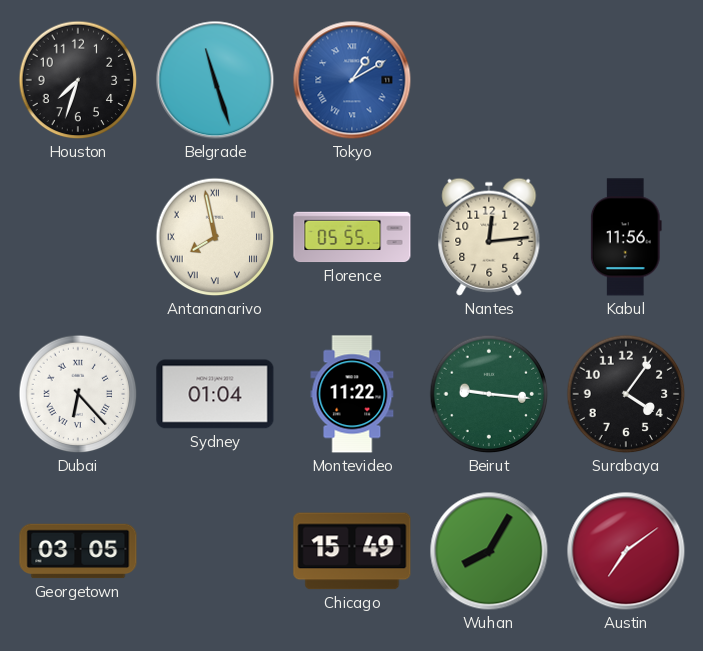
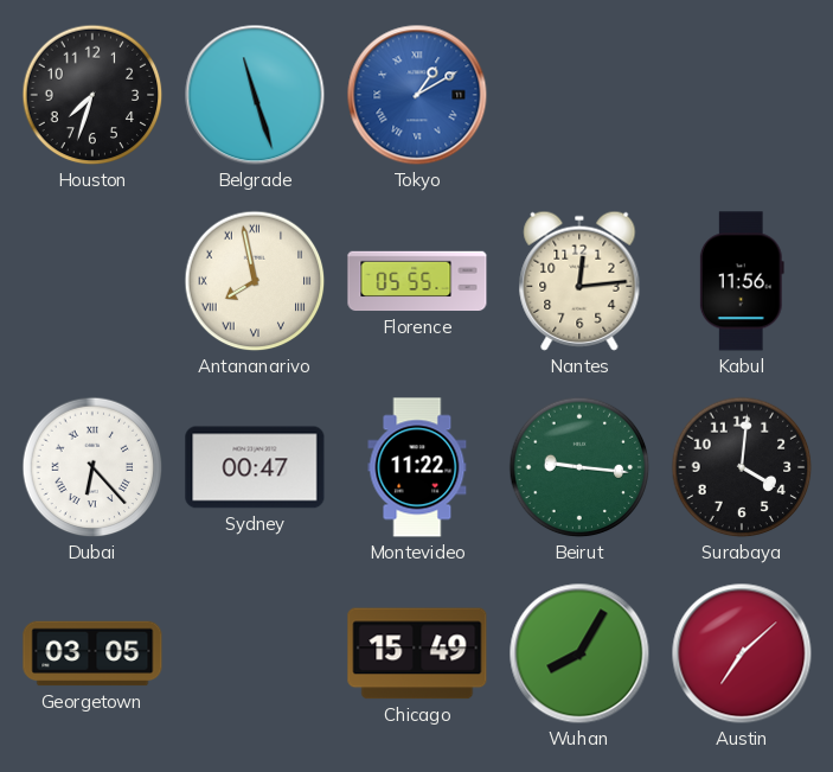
Sydney: 01:04 -> 00:47 (255, 467)
Surabaya: 4:06 -> 4:01 (742, 467)
Austin: 7:09 -> 7:08 (742, 653)
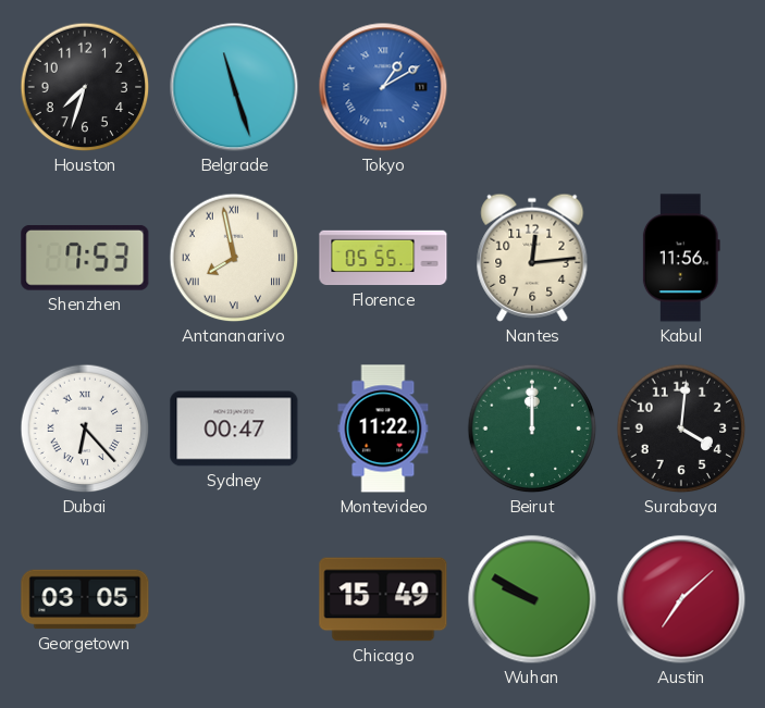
Shenzhen: none -> 7:53 (85, 258)
Beirut: 9:16 -> 12:00 (532, 428)
Wuhan: 8:05 -> 9:50 (532, 599)
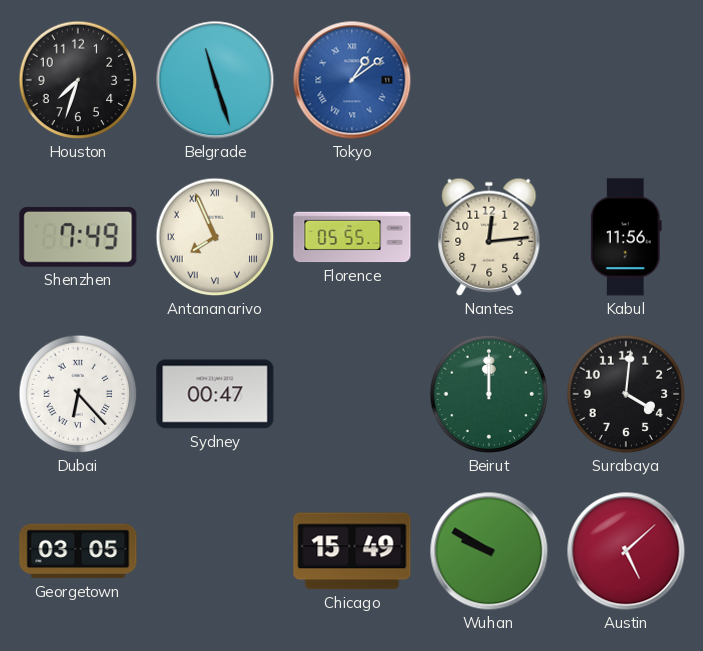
Tokyo: 1:10 -> 1:09 (352, 80)
Shenzhen: 7:53 -> 7:49 (78, 237)
Antananarivo: 7:58 -> 7:56 (215, 237)
Montevideo: 11:22 -> none (383, 428)
Austin: 7:08 -> 5:08 (626, 551)
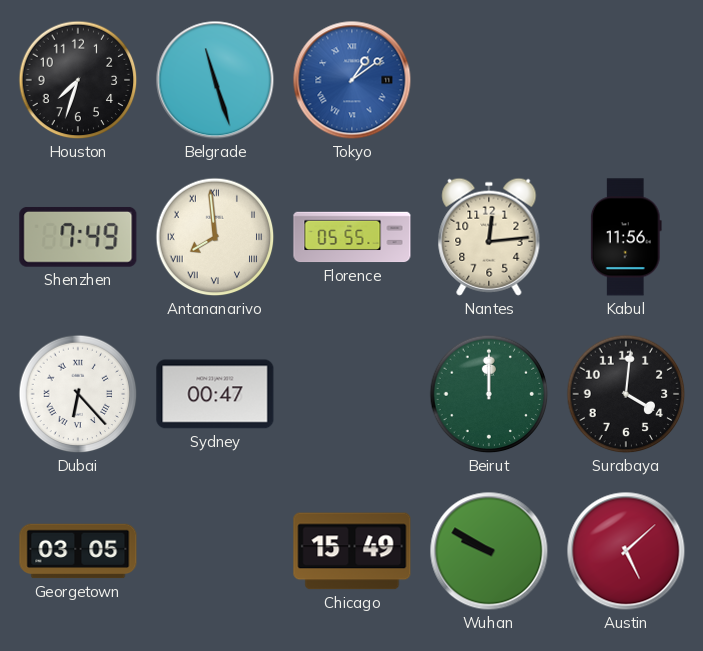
Antananarivo: 7:56 -> 7:59 (215, 237)
